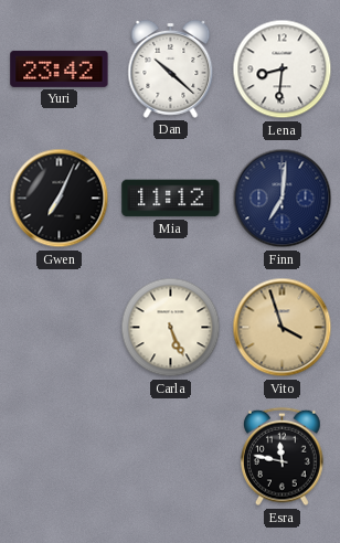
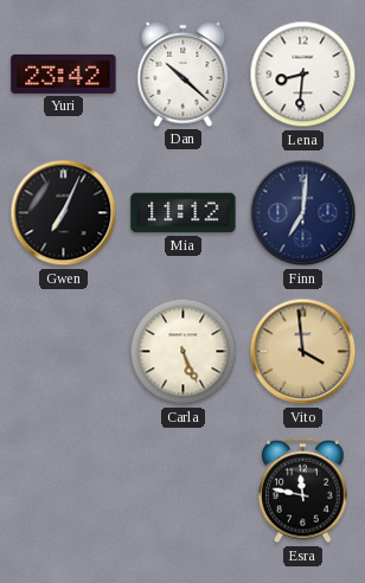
Vito: 3:57 -> 3:59 (303, 352)
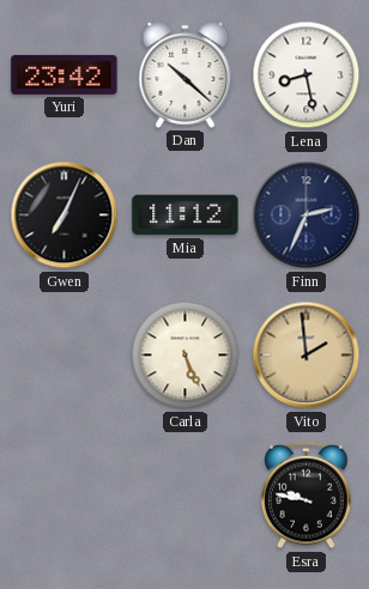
Lena: 8:31 -> 8:28 (307, 75)
Finn: 7:01 -> 2:34 (307, 215)
Vito: 3:59 -> 1:59 (307, 356)
Esra: 11:47 -> 9:47 (307, 496)
